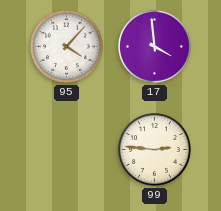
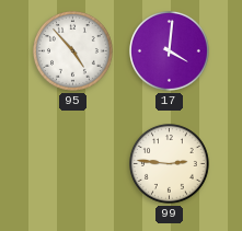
95: 4:07 -> 4:53 (73, 51)
17: 3:59 -> 4:01 (170, 51)
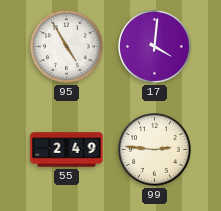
95: 4:53 -> 4:55 (67, 47)
55: none -> 2:49 (67, 150)
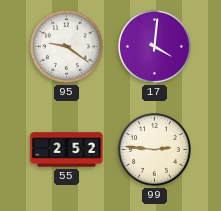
95: 4:55 -> 9:21 (67, 47)
55: 2:49 -> 2:52 (67, 150)
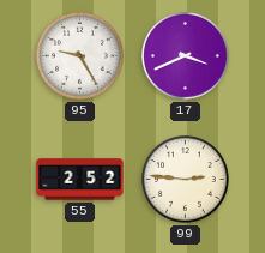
95: 9:21 -> 9:25 (80, 56)
17: 4:01 -> 3:41 (186, 56)
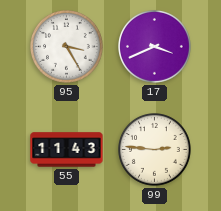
95: 9:25 -> 3:25 (67, 47)
55: 2:52 -> 11:43 (67, 150)
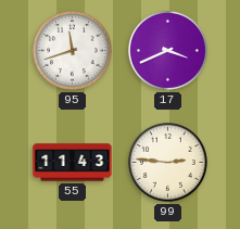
95: 3:25 -> 11:42 (73, 51)
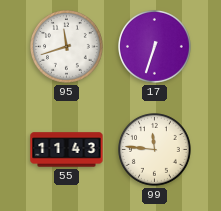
17: 3:41 -> 6:33 (155, 47)
99: 2:46 -> 11:46 (155, 150)
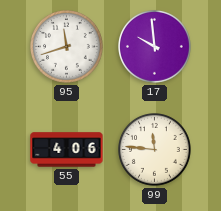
17: 6:33 -> 9:59 (155, 47)
55: 11:43 -> 4:06 (67, 150)
